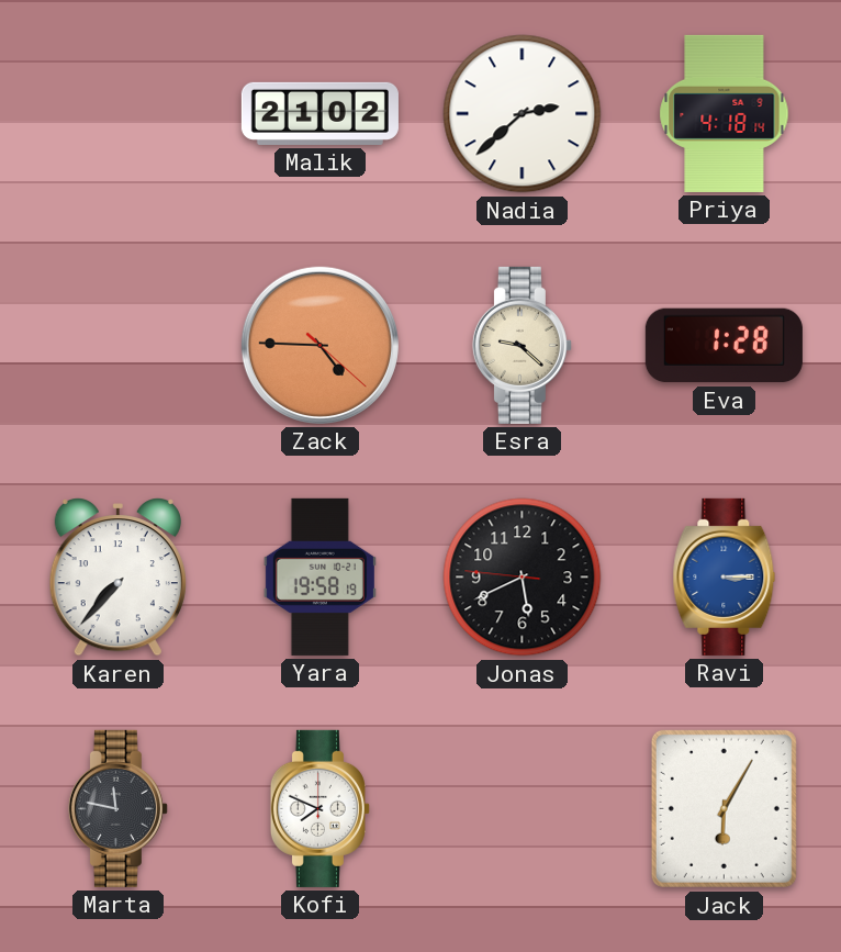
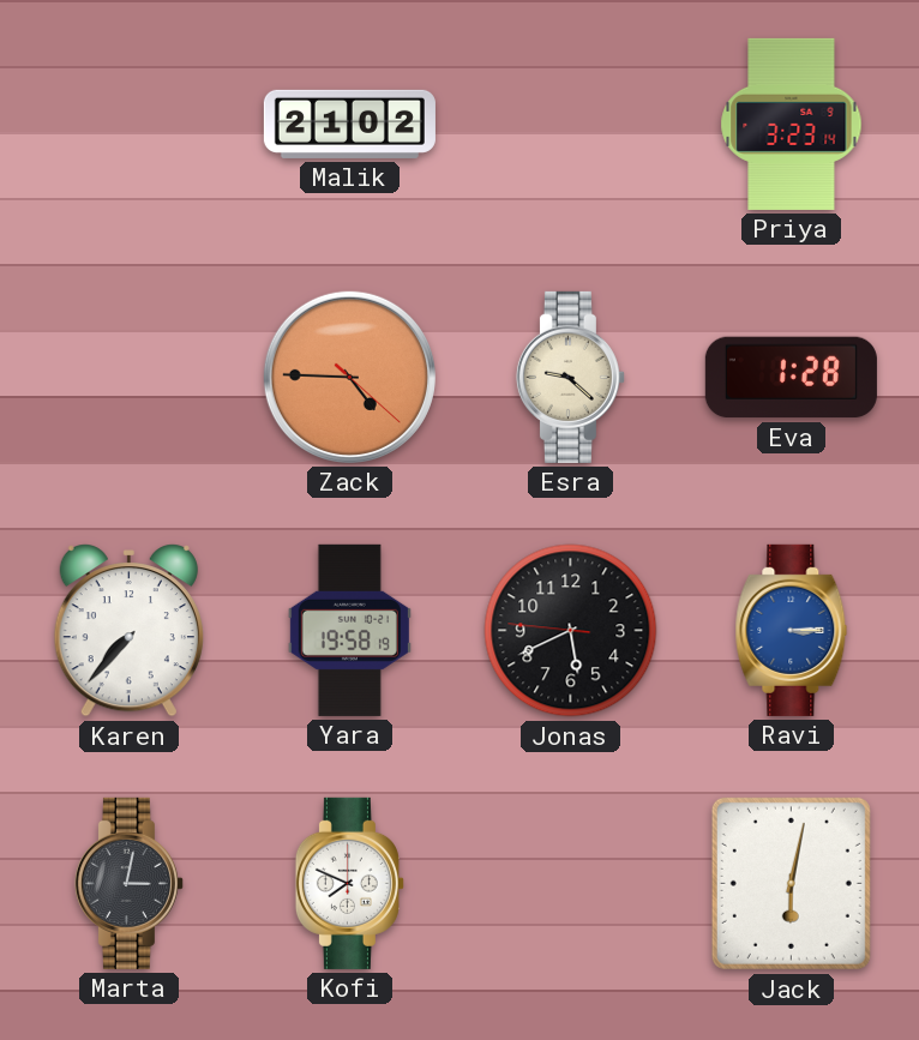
Nadia: 2:38 -> none (523, 114)
Priya: 4:18 -> 3:23 (792, 124)
Marta: 11:47 -> 3:02 (128, 883)
Jack: 6:05 -> 6:02 (791, 883)
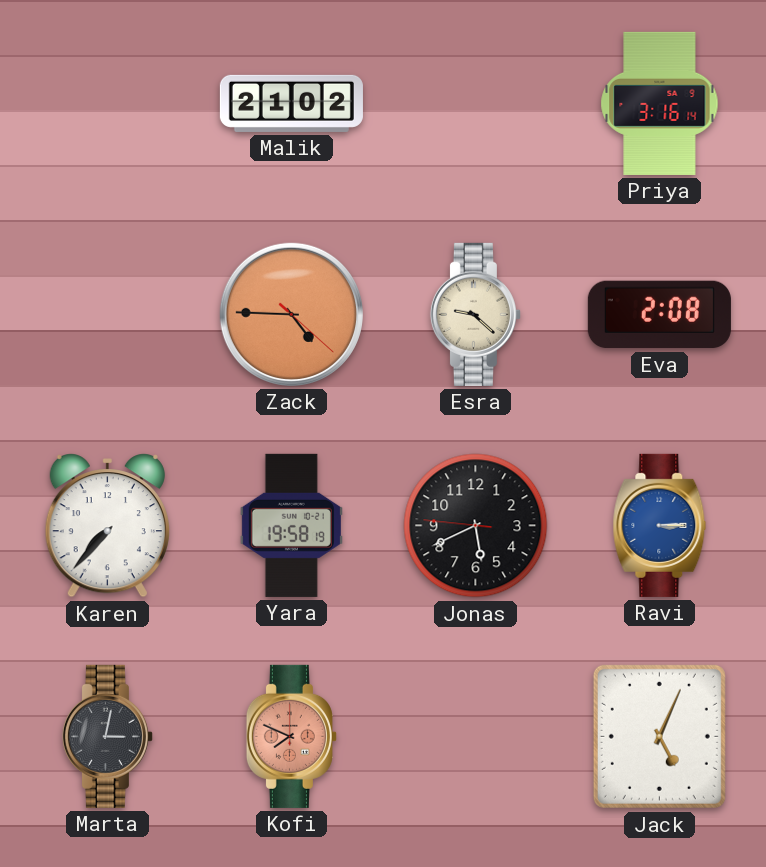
Priya: 3:23 -> 3:16 (660, 103)
Eva: 1:28 -> 2:08 (659, 315)
Kofi dial: white -> salmon (291, 736)
Jack: 6:02 -> 5:04 (659, 736)
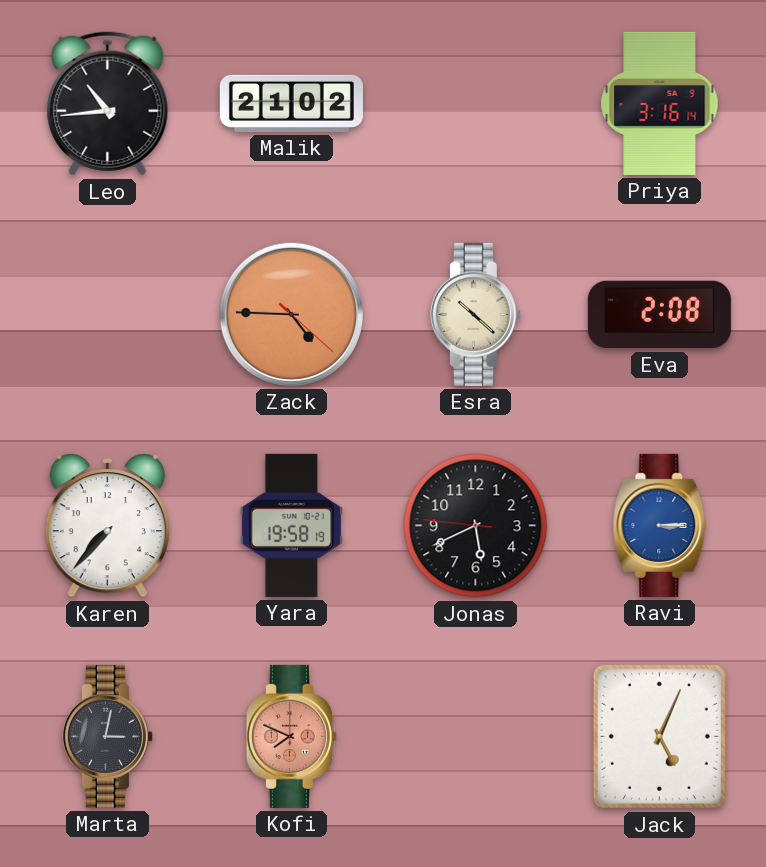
Leo: none -> 10:44 (108, 104)
Esra: 9:22 -> 10:22 (475, 314)
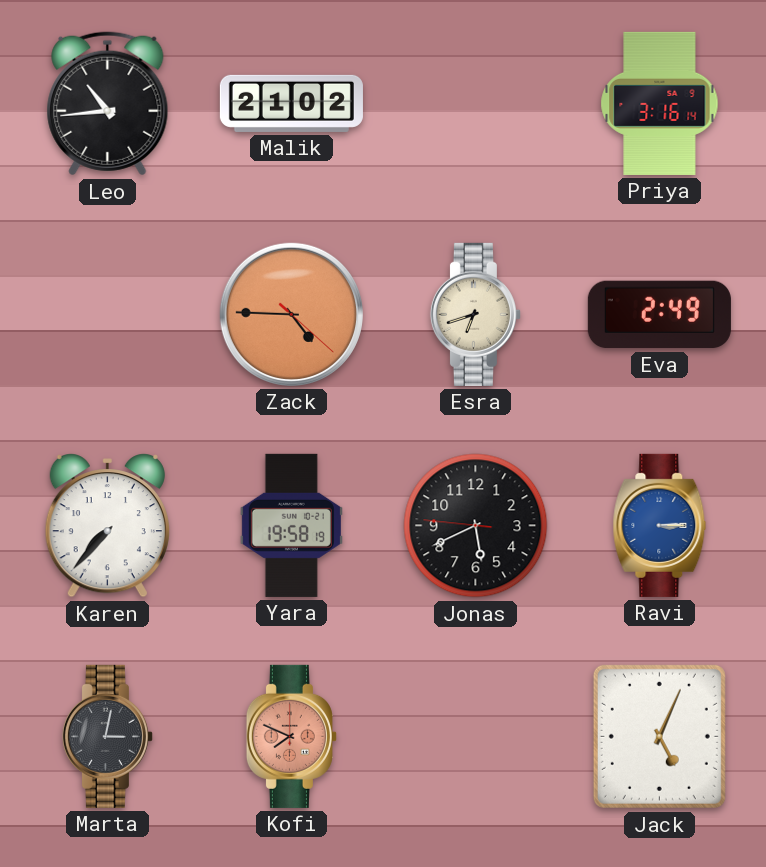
Esra: 10:22 -> 6:42 (475, 314)
Eva: 2:08 -> 2:49 (659, 315)
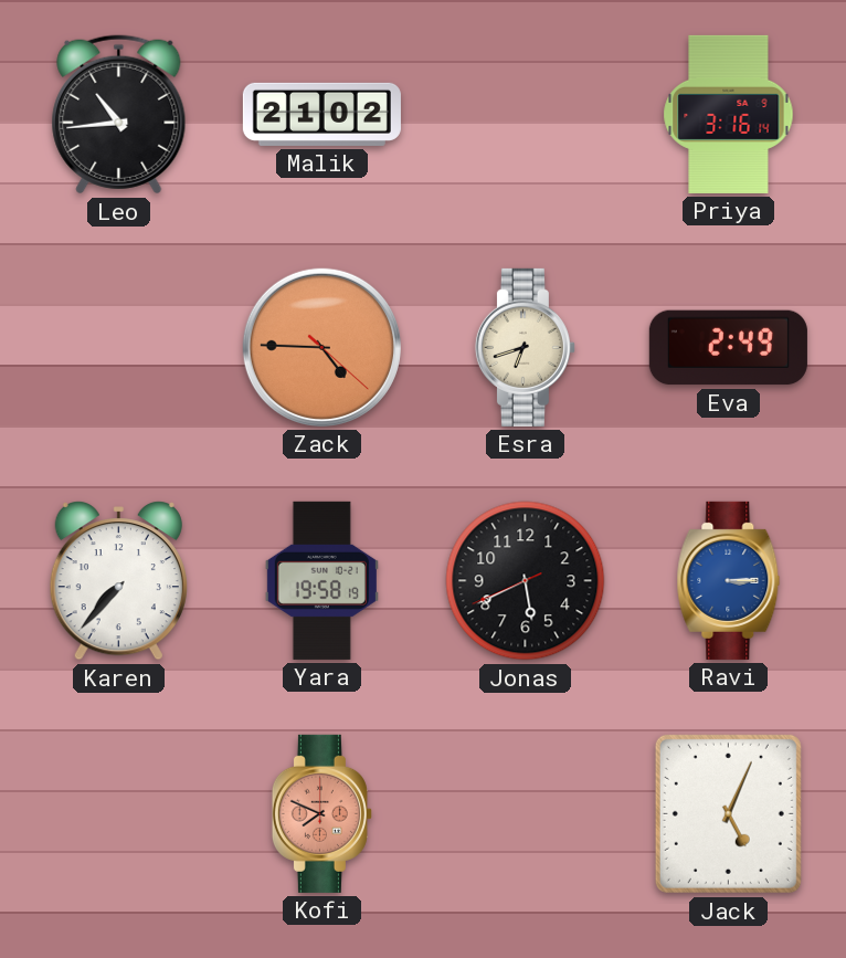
Jonas: 5:40:46 -> 5:40:41 (526, 581)
Marta: 3:02 -> none (107, 736)
